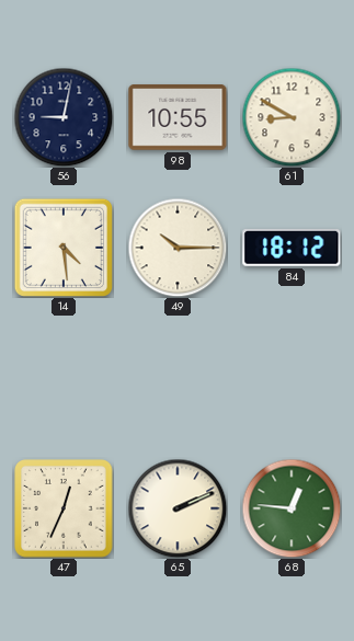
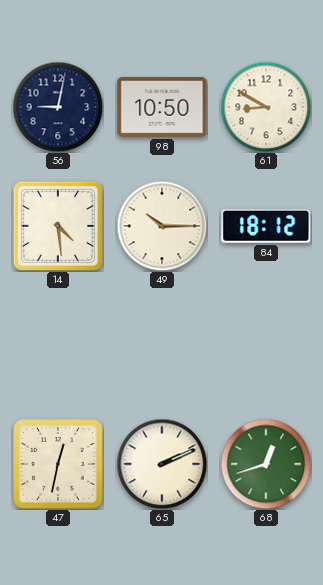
98: 10:55 -> 10:50 (162, 107)
47: 12:34 -> 12:32 (58, 464)
68: 12:46 -> 12:42 (266, 464)
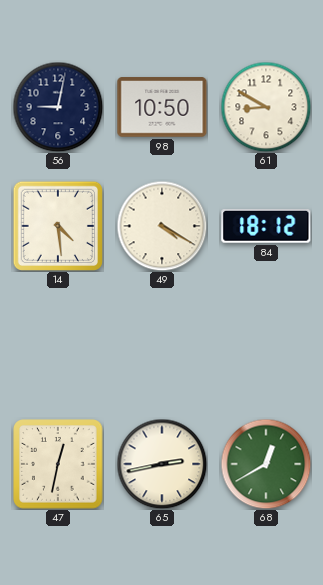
49: 10:15 -> 4:20 (162, 226)
65: 2:11 -> 2:43 (162, 464)
68: 12:42 -> 12:40 (266, 464)
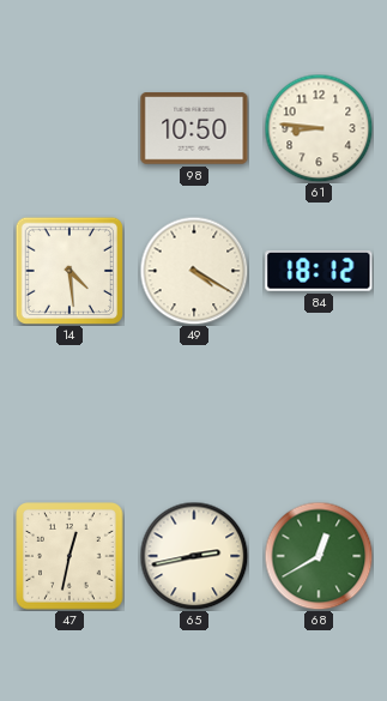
56: 9:02 -> none (58, 107)
61: 8:50 -> 8:46 (319, 128)
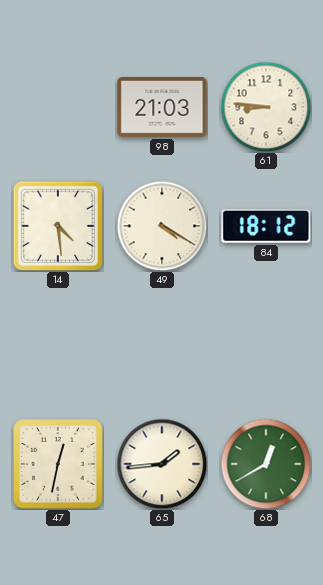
98: 10:50 -> 21:03 (162, 107)
65: 2:43 -> 1:44 (162, 464)
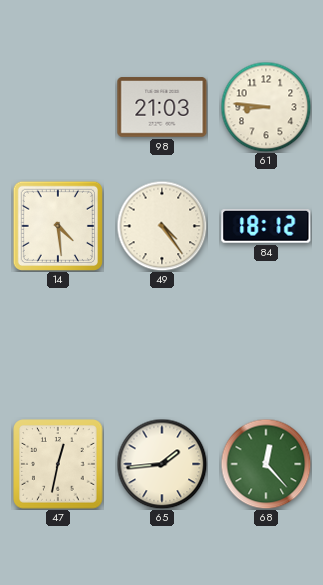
49: 4:20 -> 4:24 (162, 226)
68: 12:40 -> 12:23 (266, 464)
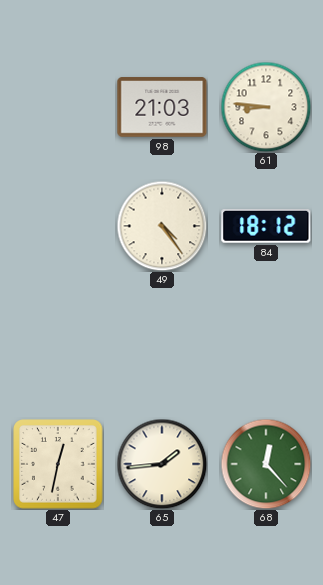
14: 4:29 -> none (58, 226)
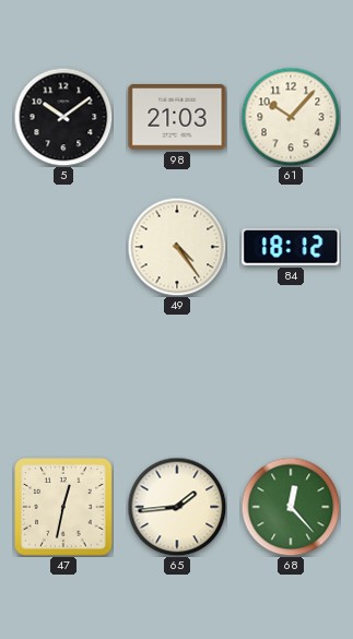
5: none -> 10:09 (63, 117)
61: 8:46 -> 10:07 (291, 117)
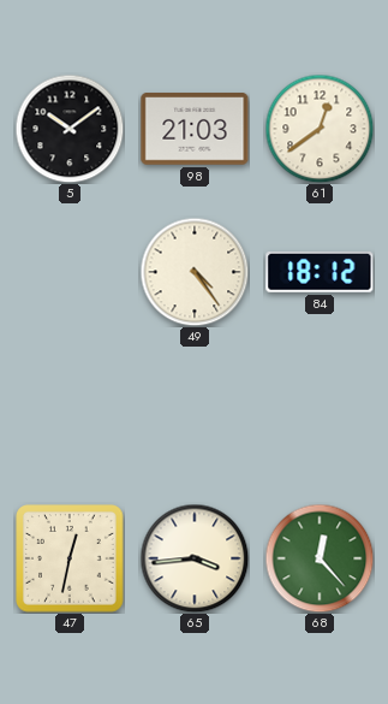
61: 10:07 -> 12:39 (320, 129)
65: 1:44 -> 3:44 (195, 558)
